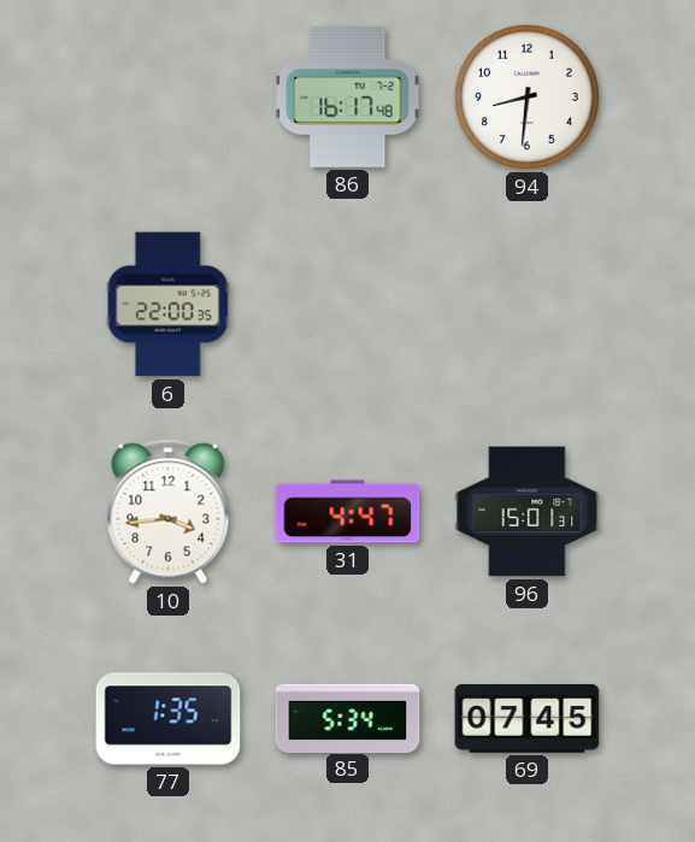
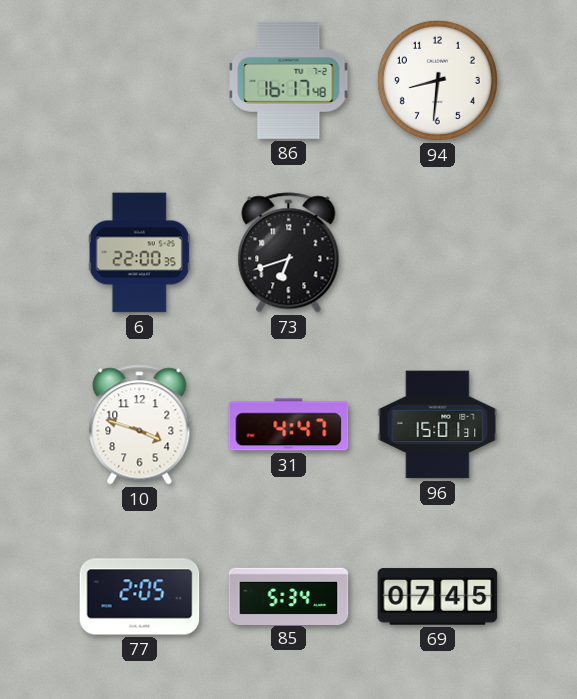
73: none -> 6:42 (289, 253)
10: 3:44 -> 3:48 (140, 425)
77: 1:35 -> 2:05 (140, 597)
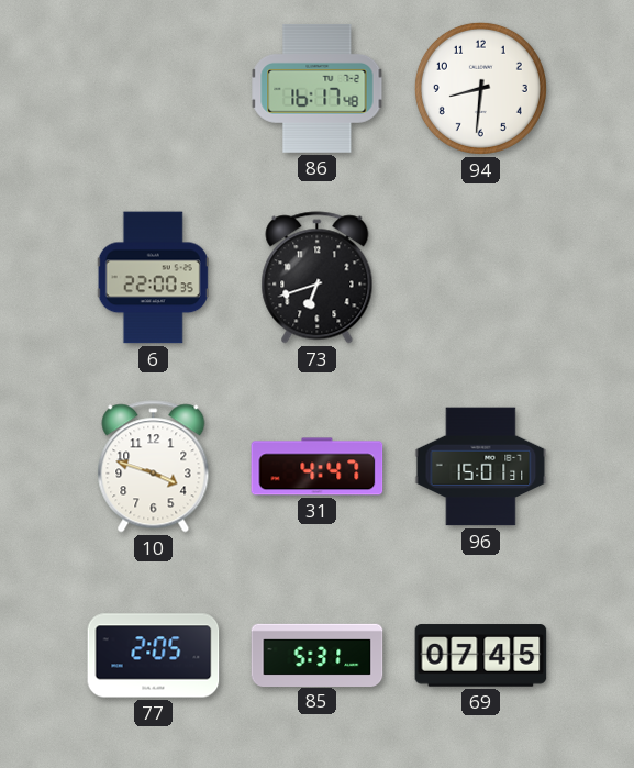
85: 5:34 -> 5:31 (318, 655)
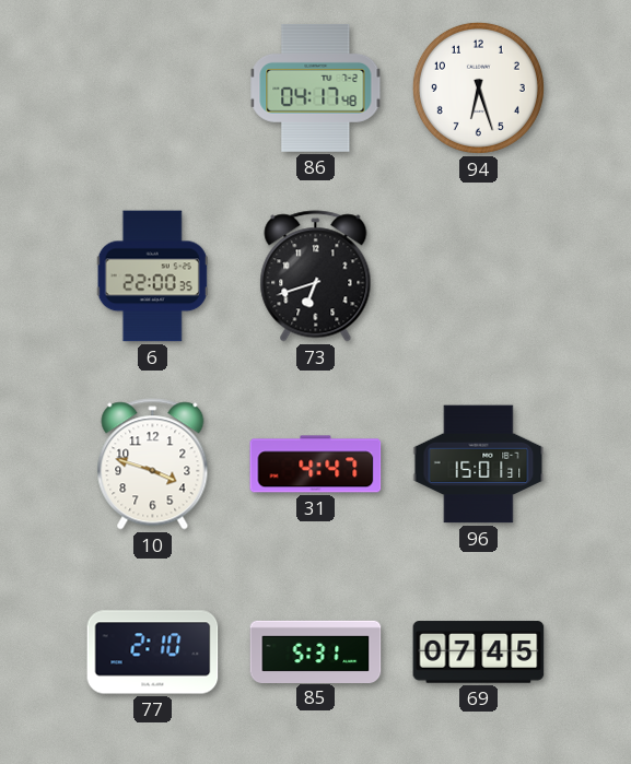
86: 16:17 -> 04:17 (316, 89)
94: 8:31 -> 6:27 (478, 87)
77: 2:05 -> 2:10 (153, 653)
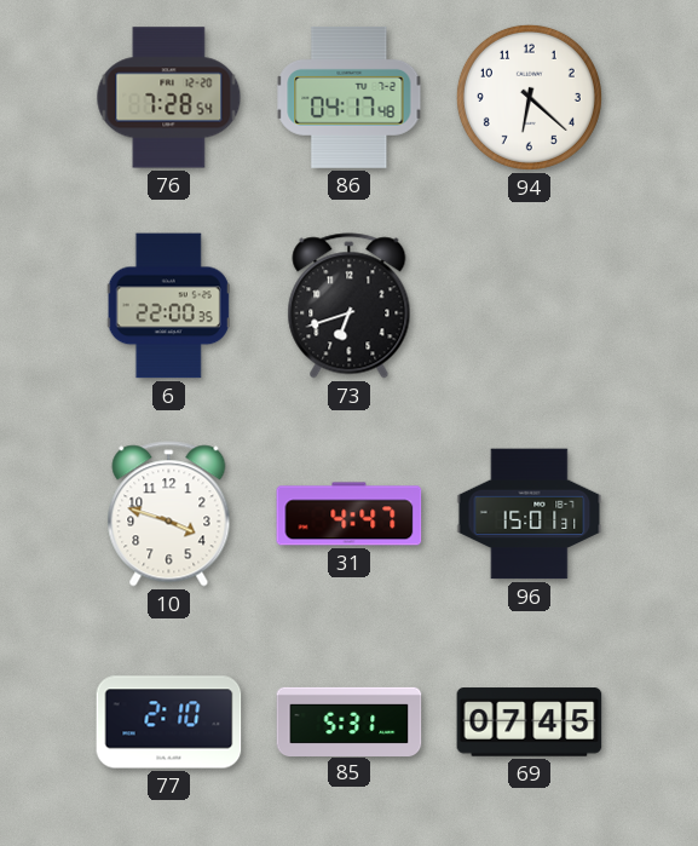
76: none -> 7:28 (169, 98)
94: 6:27 -> 6:22 (529, 97)
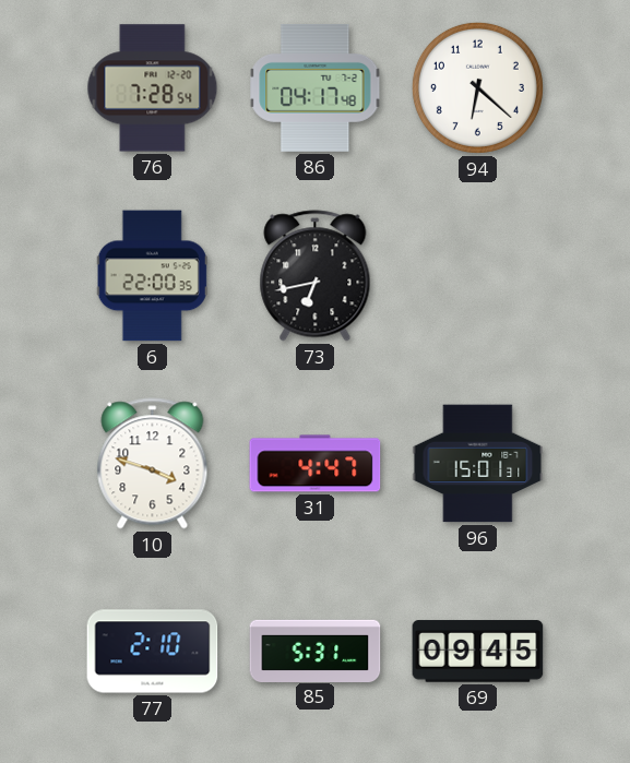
73: 6:42 -> 6:43 (316, 276)
69: 07:45 -> 09:45 (478, 652)
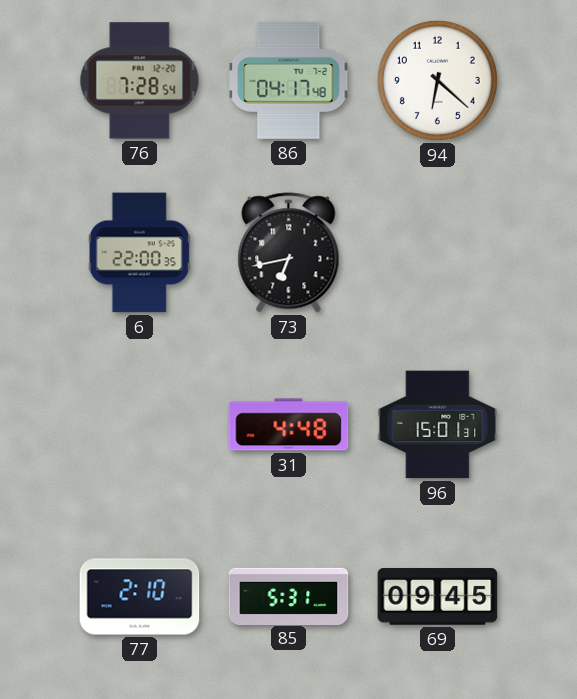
10: 3:48 -> none (153, 464)
31: 4:47 -> 4:48 (289, 425)
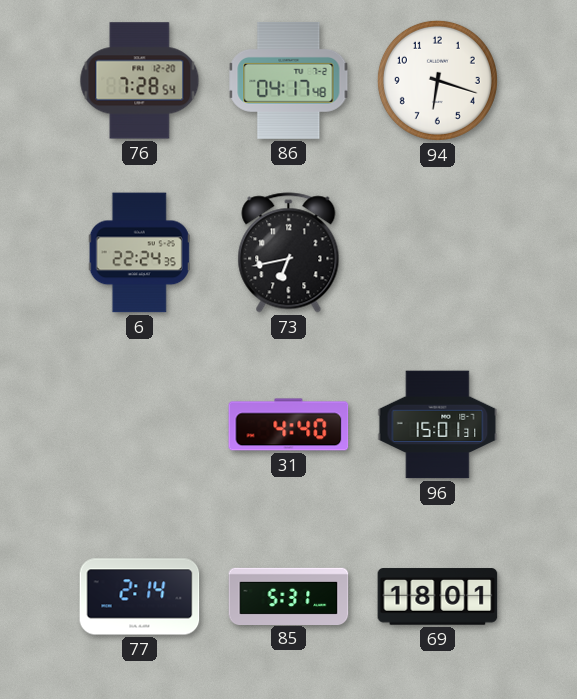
94: 6:22 -> 6:18 (437, 80)
6: 22:00 -> 22:24 (139, 253)
31: 4:48 -> 4:40 (289, 425)
77: 2:10 -> 2:14 (140, 597)
69: 09:45 -> 18:01 (438, 597)
